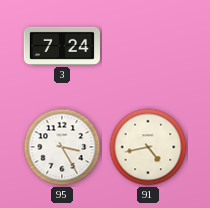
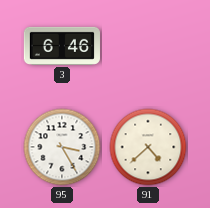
3: 7:24 -> 6:46 (62, 46)
91: 4:43 -> 4:38 (148, 147)
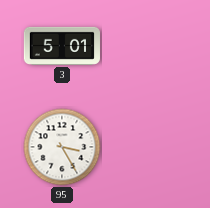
3: 6:46 -> 5:01 (62, 46)
91: 4:38 -> none (148, 147)
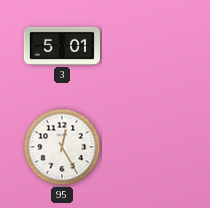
95: 3:25 -> 12:25 (62, 147)
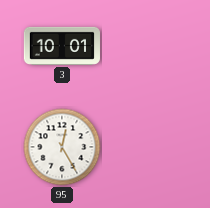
3: 5:01 -> 10:01 (62, 46)
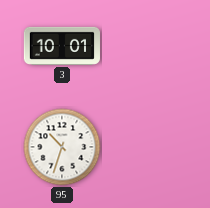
95: 12:25 -> 10:33 (62, 147)
